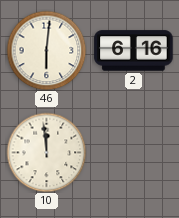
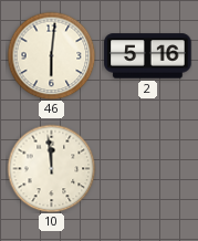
2: 6:16 -> 5:16 (148, 56)
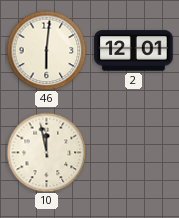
2: 5:16 -> 12:01 (134, 51)
10: 11:59 -> 11:58 (46, 152)
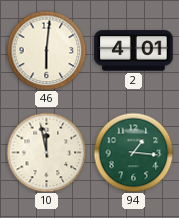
2: 12:01 -> 4:01 (134, 51)
94: none -> 1:16 (133, 152)
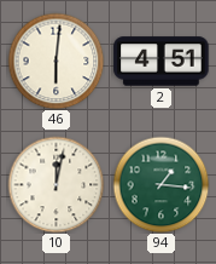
2: 4:01 -> 4:51 (162, 62)
10: 11:58 -> 12:02 (56, 184)
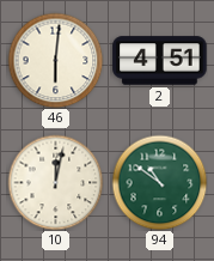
94: 1:16 -> 10:51 (159, 182)
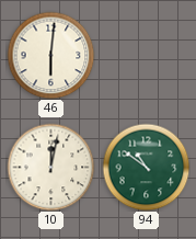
2: 4:51 -> none (160, 61)
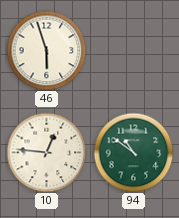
46: 6:01 -> 5:57 (46, 50)
10: 12:02 -> 12:46 (46, 152)
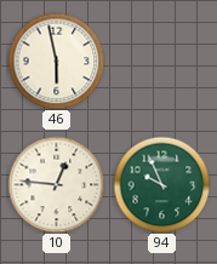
46: 5:57 -> 5:58 (56, 61)
94: 10:51 -> 9:56 (161, 184)
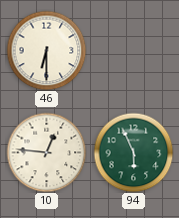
46: 5:58 -> 6:30 (46, 50)
94: 9:56 -> 5:56 (133, 152)
